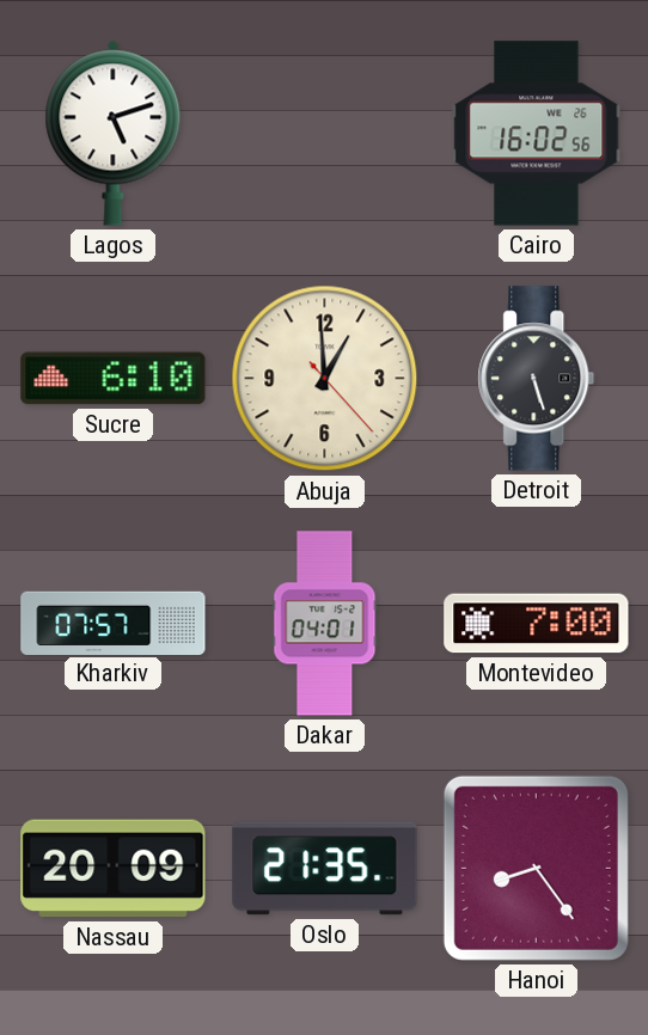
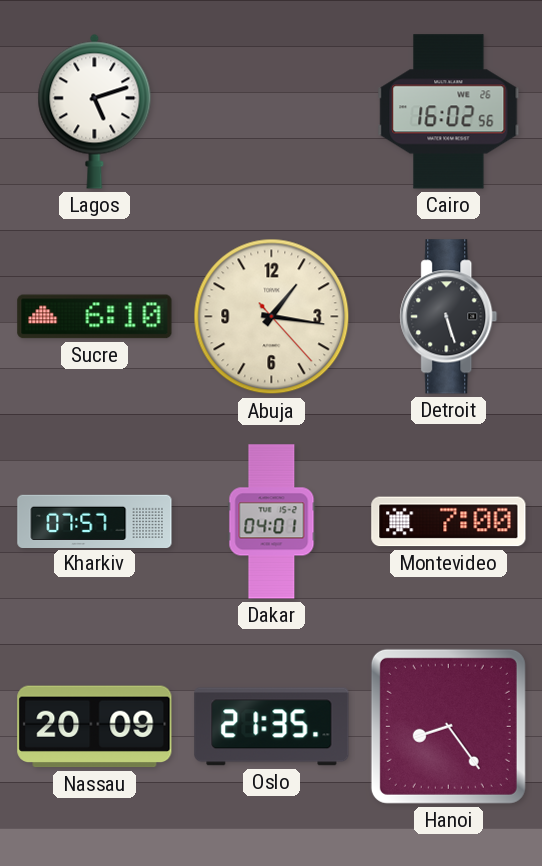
Abuja: 12:59 -> 1:16 (272, 317)
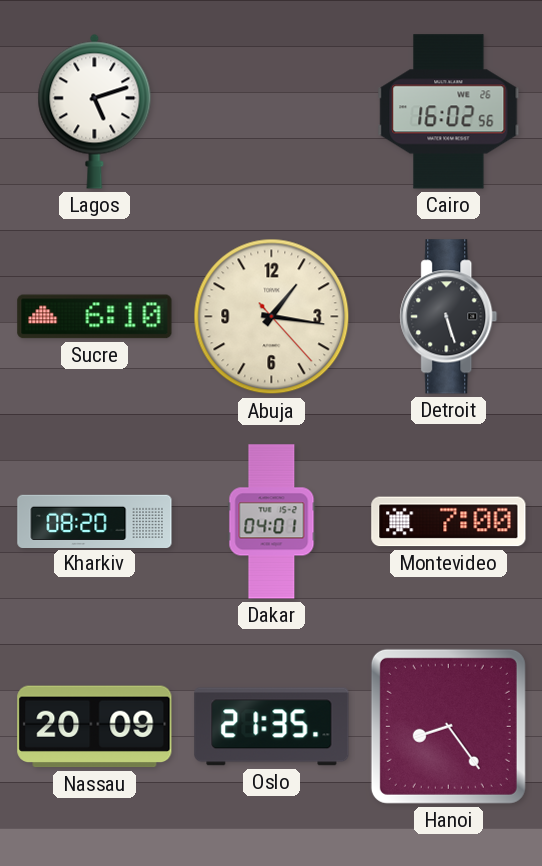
Kharkiv: 07:57 -> 08:20 (95, 521)
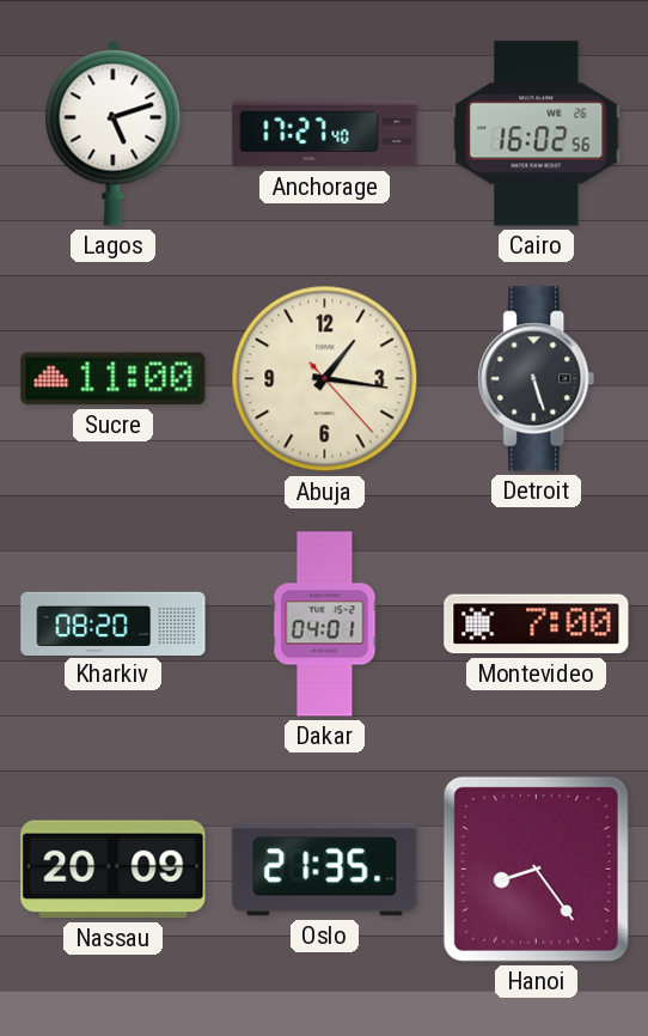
Anchorage: none -> 17:27 (325, 134)
Sucre: 6:10 -> 11:00 (114, 379)
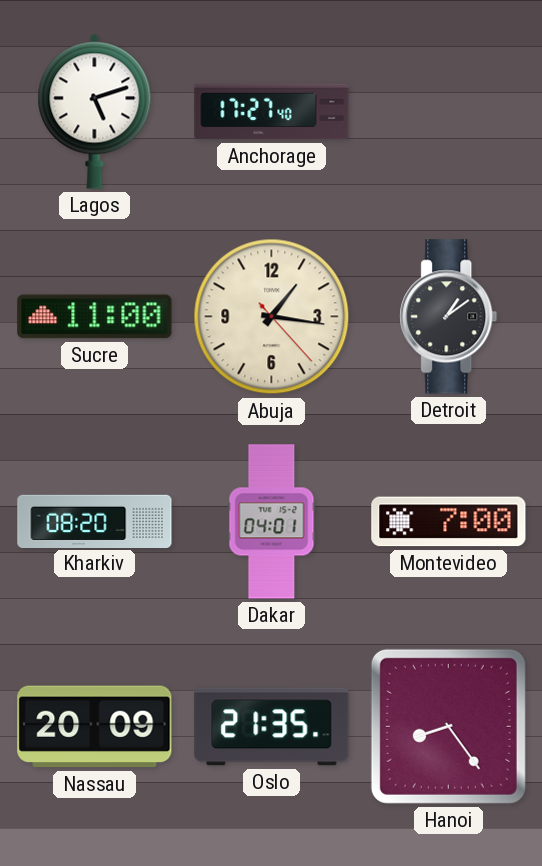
Cairo: 16:02 -> none (537, 134)
Detroit: 5:27 -> 1:09 (449, 317)
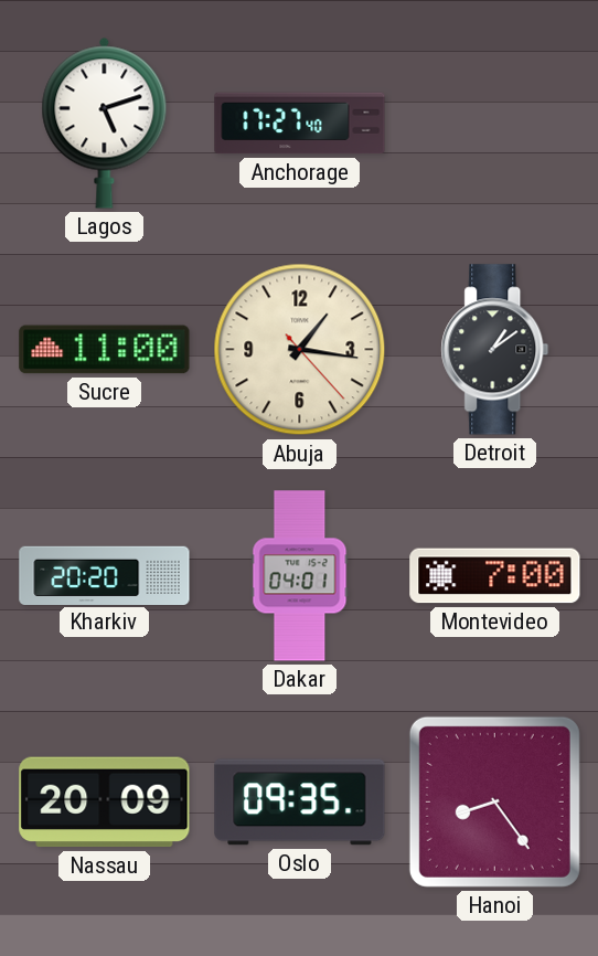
Kharkiv: 08:20 -> 20:20 (105, 575)
Oslo: 21:35 -> 09:35 (300, 803)
